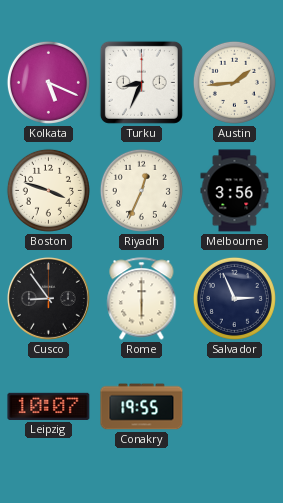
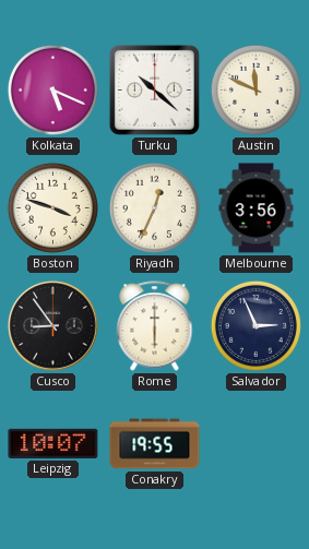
Turku: 8:34 -> 10:22 (154, 89)
Austin: 1:44 -> 11:49 (255, 89)
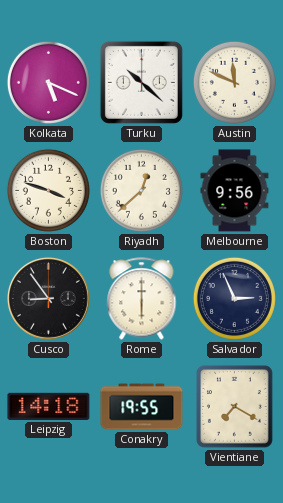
Riyadh: 12:34 -> 12:38 (141, 190)
Melbourne: 3:56 -> 9:56 (235, 191)
Leipzig: 10:07 -> 14:18 (49, 406)
Vientiane: none -> 7:20 (234, 406)
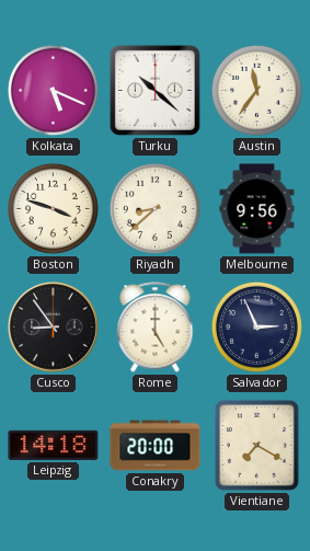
Austin: 11:49 -> 11:36 (256, 90)
Riyadh: 12:38 -> 8:38 (154, 208)
Rome: 6:00 -> 5:00 (156, 328)
Conakry: 19:55 -> 20:00 (156, 446)
